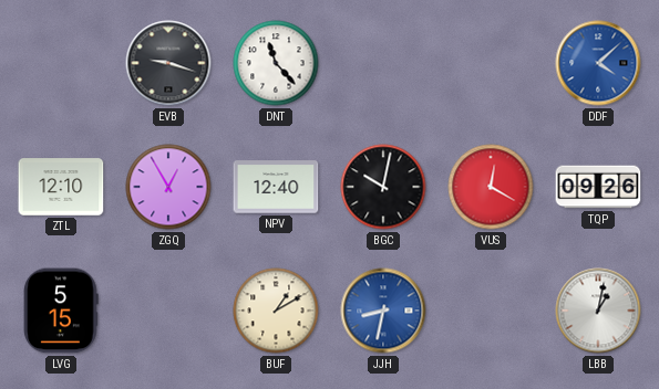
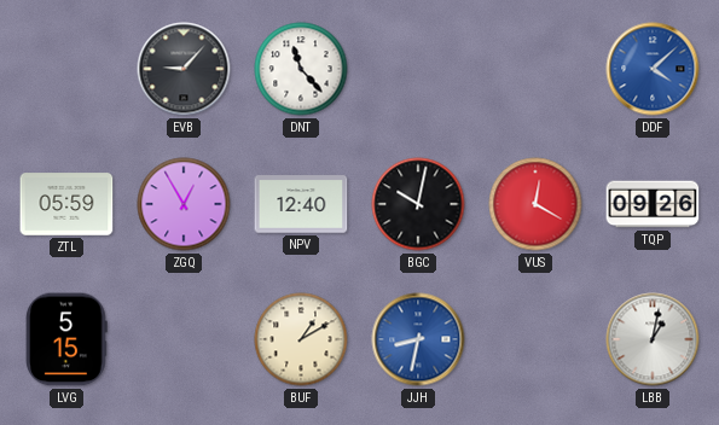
EVB: 9:18 -> 9:07 (184, 69)
ZTL: 12:10 -> 05:59 (66, 204)
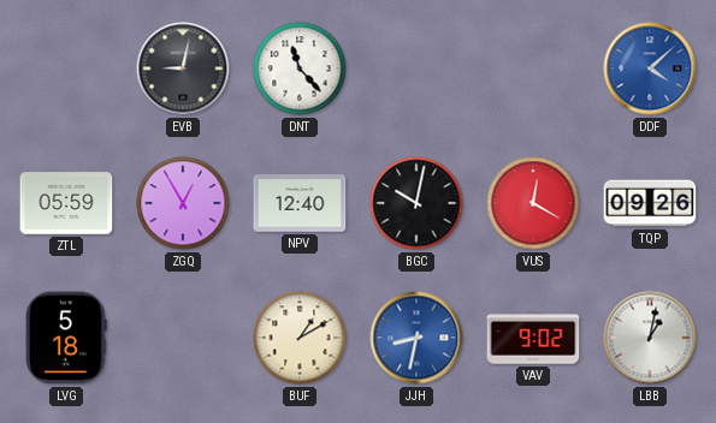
EVB: 9:07 -> 9:02 (183, 68)
LVG: 5:15 -> 5:18 (67, 338)
VAV: none -> 9:02 (533, 338)
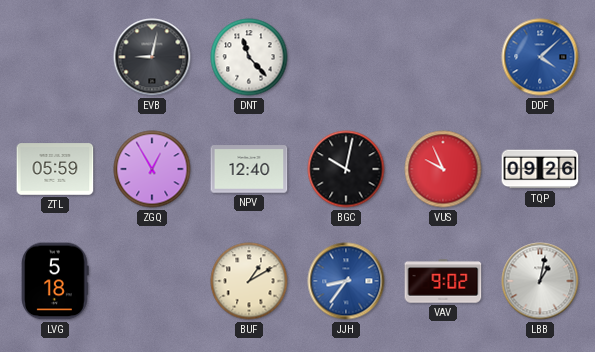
VUS: 12:20 -> 9:56 (443, 169)
JJH: 8:32 -> 8:36 (346, 281)
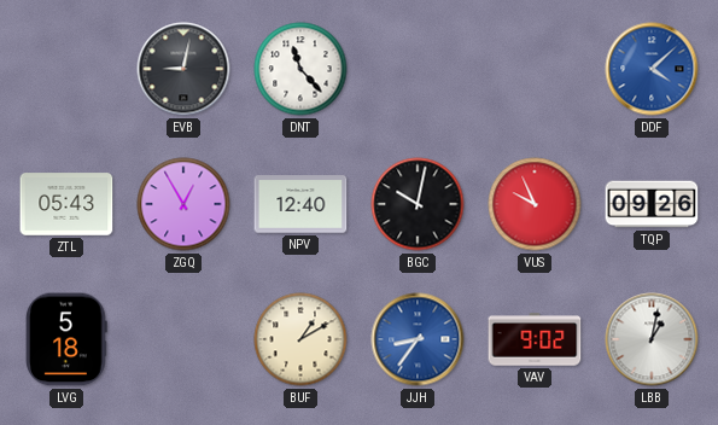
ZTL: 05:59 -> 05:43 (66, 204)
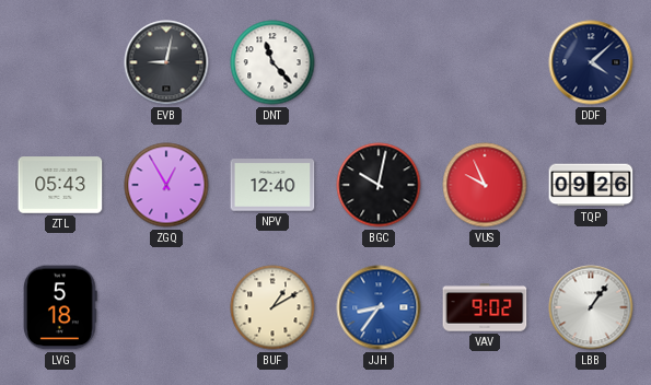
DDF dial: blue -> navy (591, 62)
LBB: 1:02 -> 1:06 (591, 307)
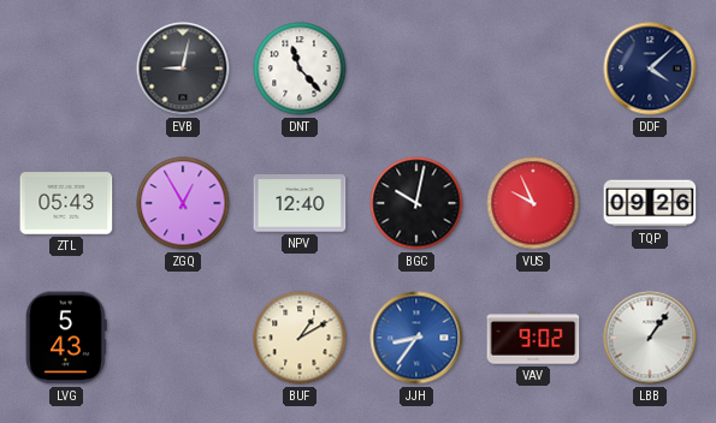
LVG: 5:18 -> 5:43 (67, 338)
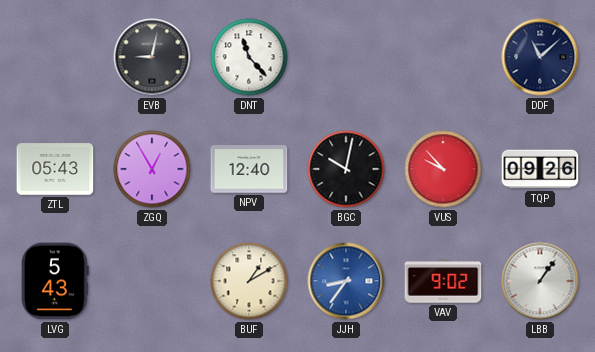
DDF: 4:08 -> 11:08 (540, 57)
VUS: 9:56 -> 9:53 (443, 169)
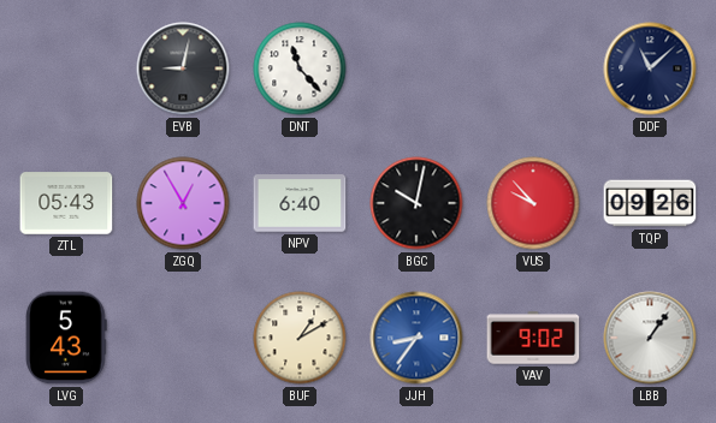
NPV: 12:40 -> 6:40 (300, 203)
